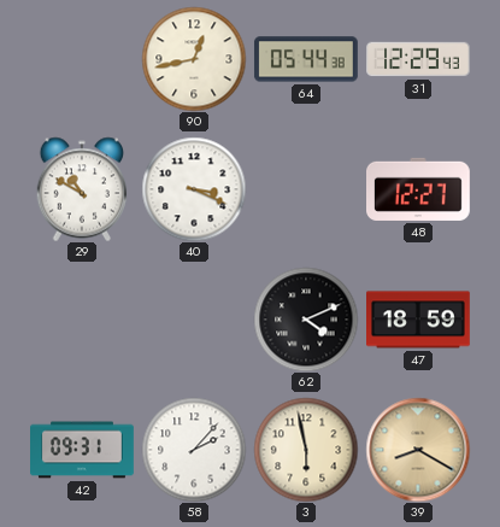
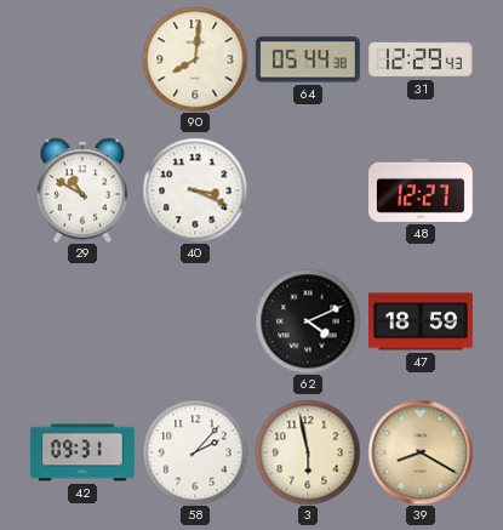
90: 12:43 -> 8:01 (195, 59)
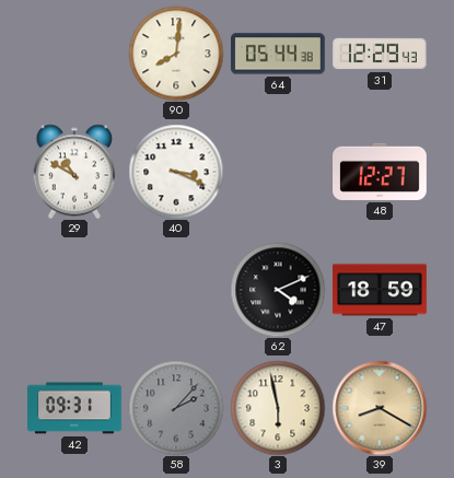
58 dial: white -> grey (176, 408)
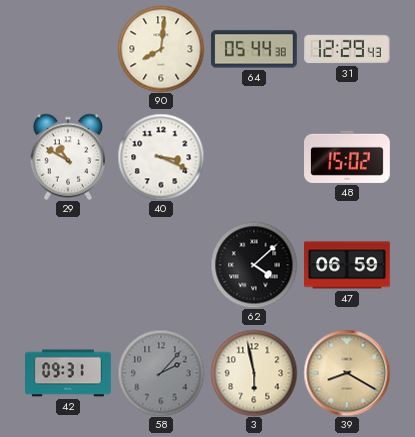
48: 12:27 -> 15:02 (348, 157)
62: 4:11 -> 4:08 (254, 265)
47: 18:59 -> 06:59 (348, 265)
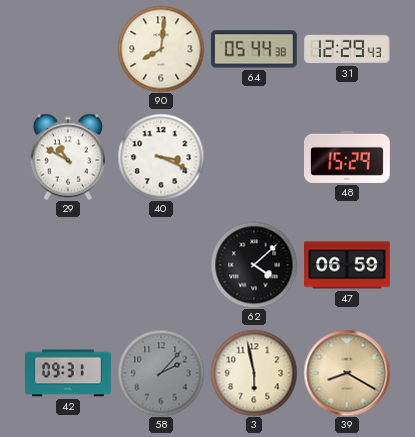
48: 15:02 -> 15:29 (348, 157)
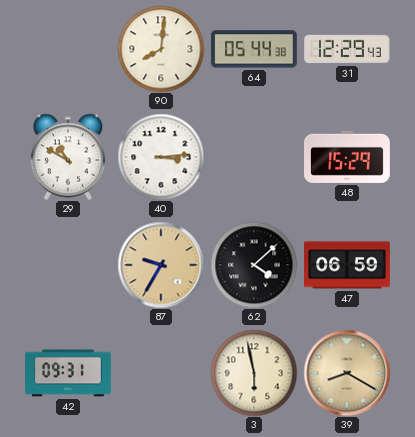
40: 3:19 -> 3:14 (161, 157)
87: none -> 9:35 (161, 265)
58: 2:07 -> none (161, 373)
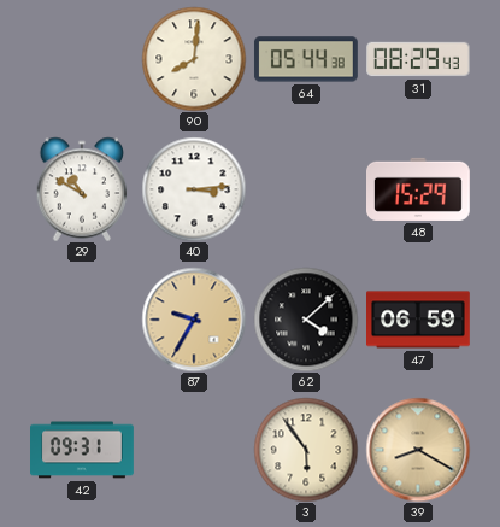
31: 12:29 -> 08:29 (419, 59)
3: 5:58 -> 5:54 (306, 450)
